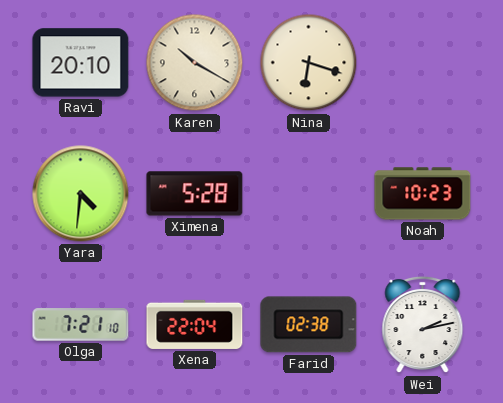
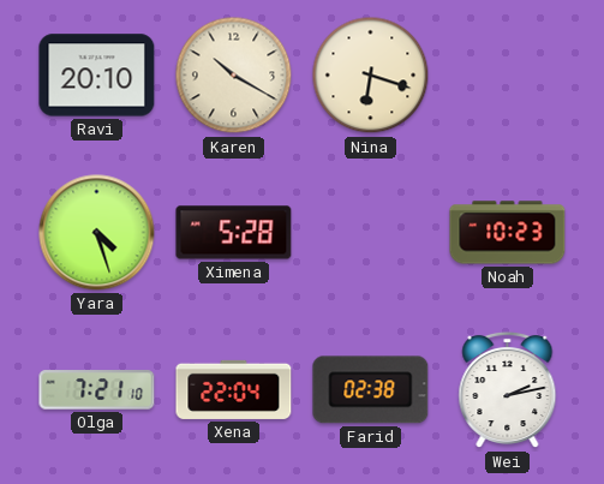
Yara: 4:31 -> 4:27 (97, 233)
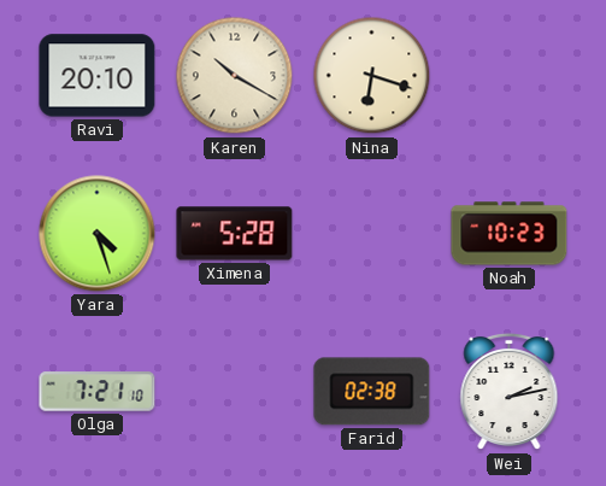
Xena: 22:04 -> none (234, 389)
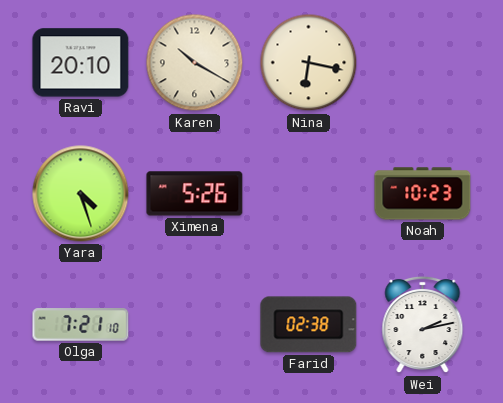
Nina: 6:18 -> 6:17 (309, 63)
Ximena: 5:28 -> 5:26 (195, 194)
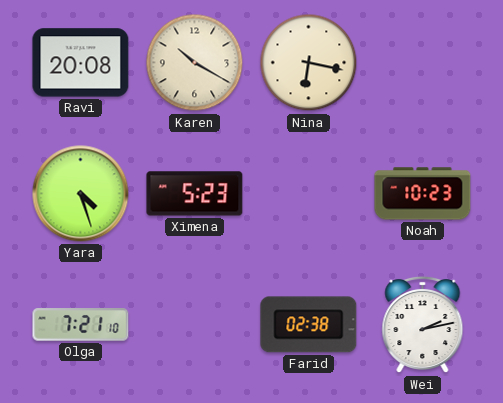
Ravi: 20:10 -> 20:08 (81, 63)
Ximena: 5:26 -> 5:23 (195, 194)
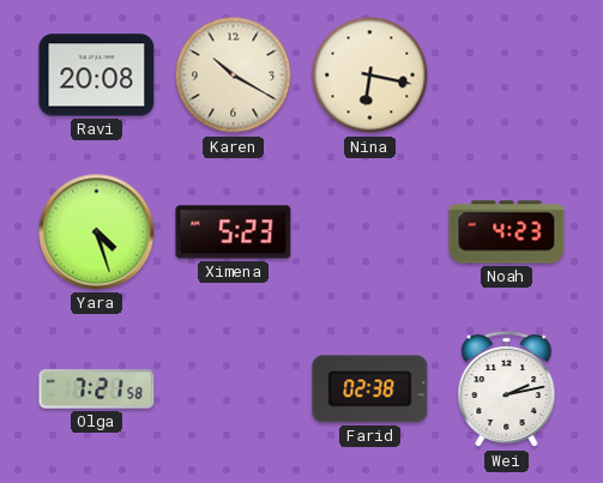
Noah: 10:23 -> 4:23 (507, 233)
Olga: 7:21:10 -> 7:21:58 (97, 390)
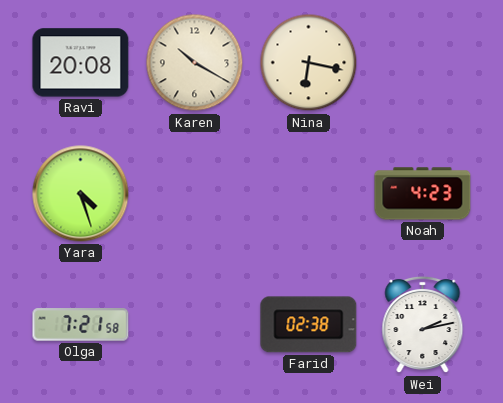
Ximena: 5:23 -> none (234, 233)
